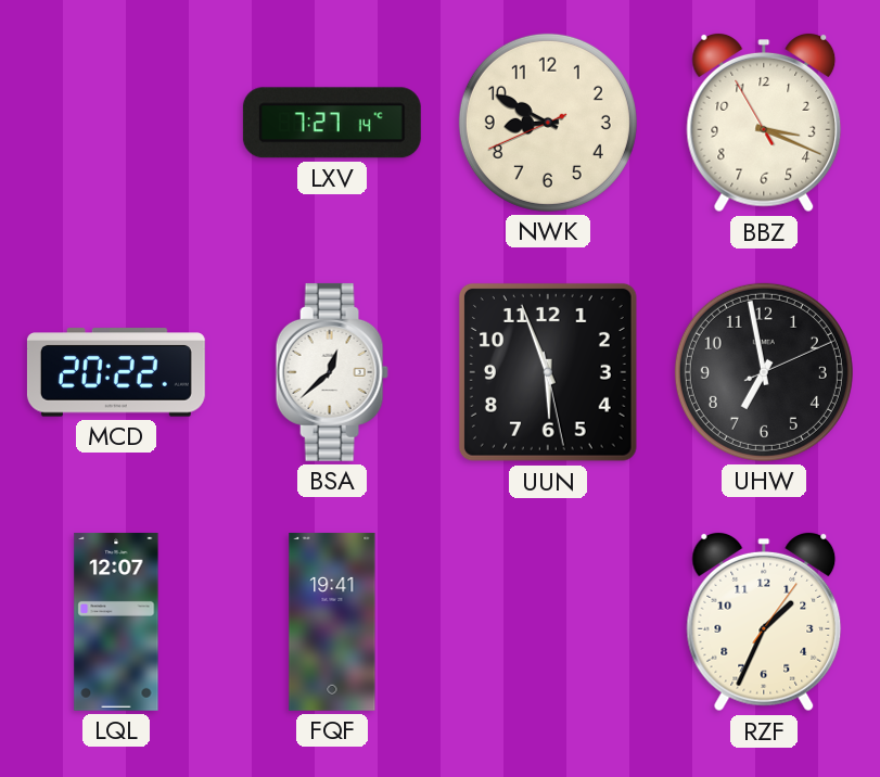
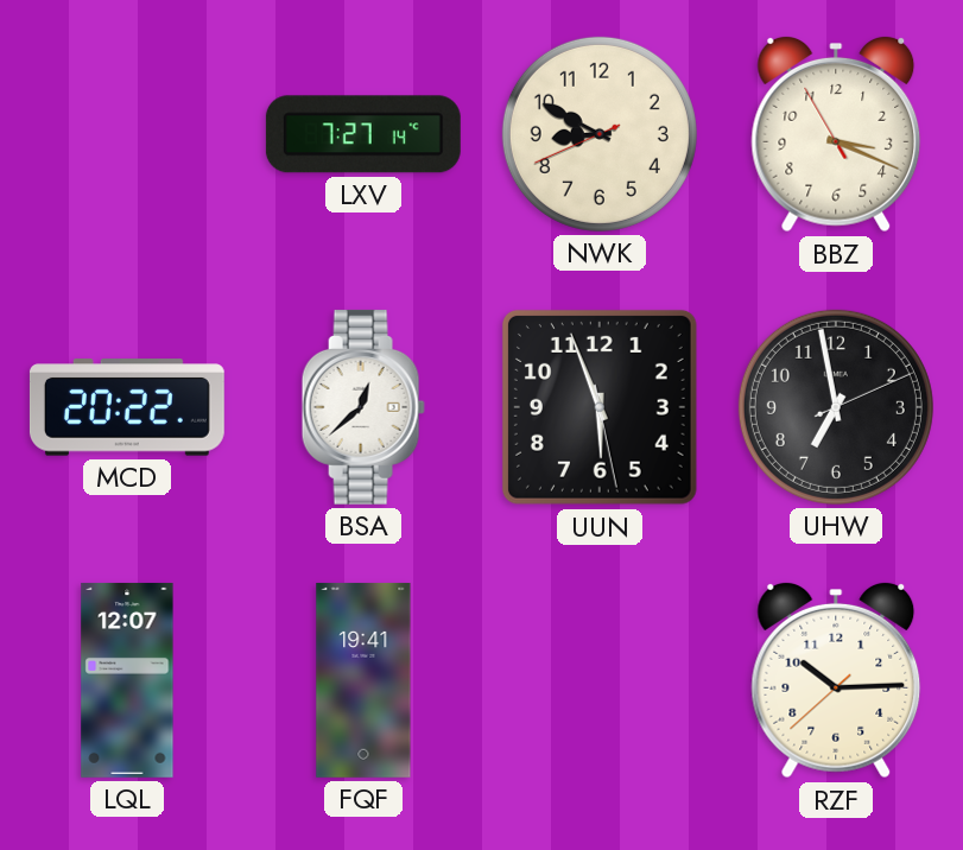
RZF: 1:34 -> 10:14 (836, 680)
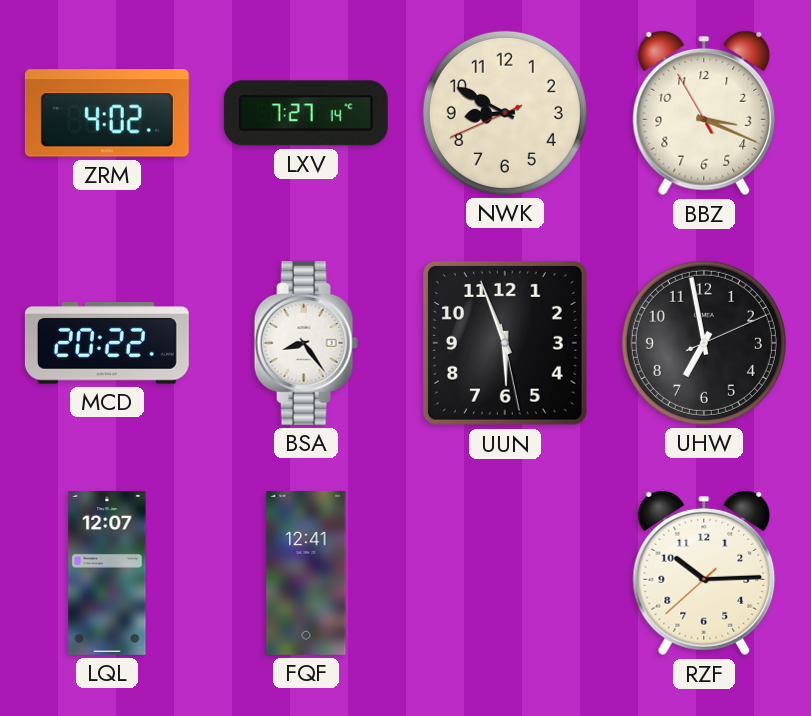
ZRM: none -> 4:02 (107, 113)
BSA: 12:38 -> 8:24 (306, 343)
FQF: 19:41 -> 12:41 (306, 573)
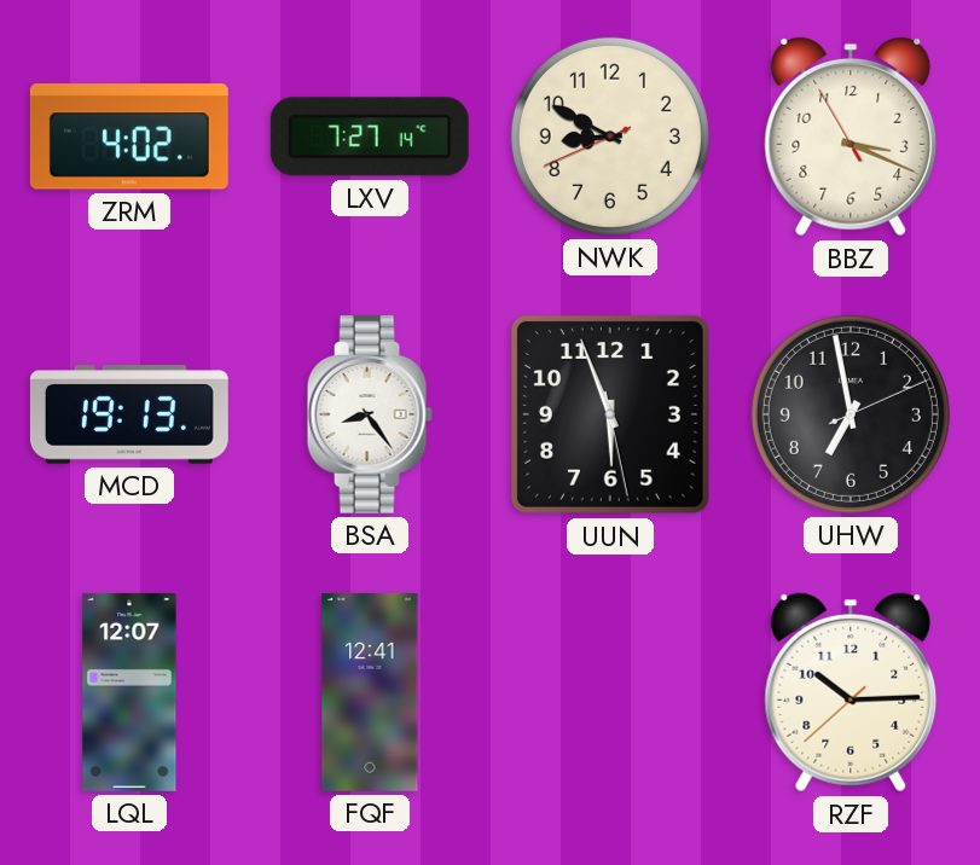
MCD: 20:22 -> 19:13 (129, 414)
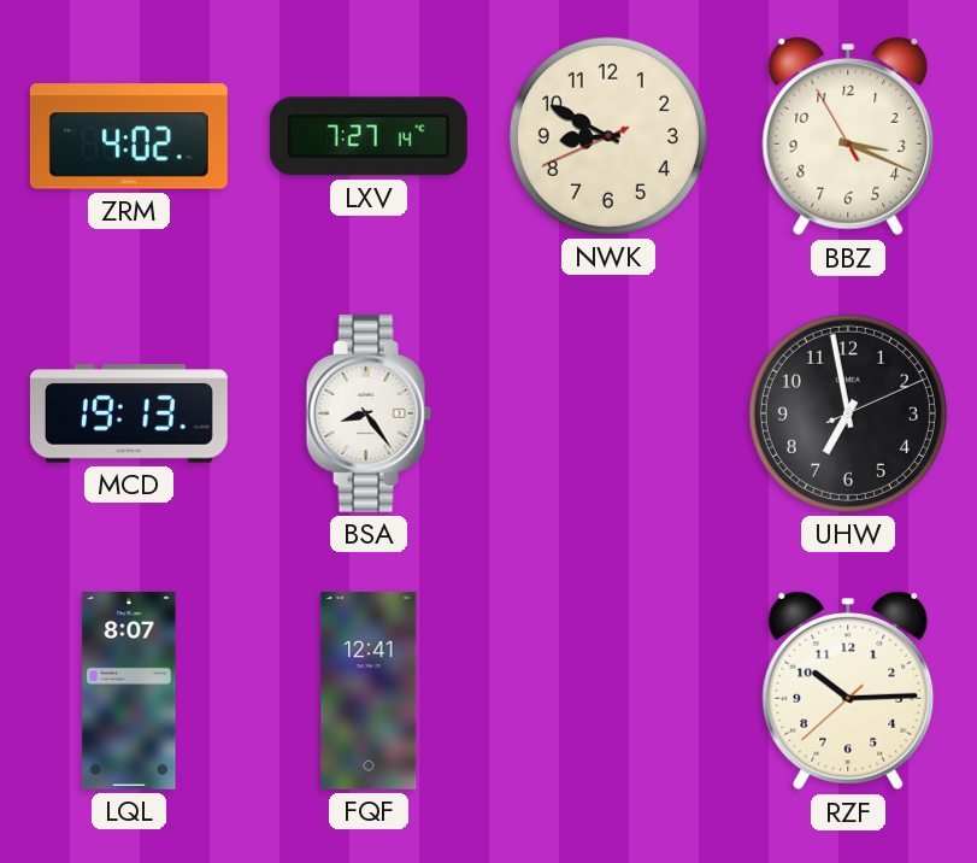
UUN: 5:56 -> none (610, 414)
LQL: 12:07 -> 8:07 (129, 691)
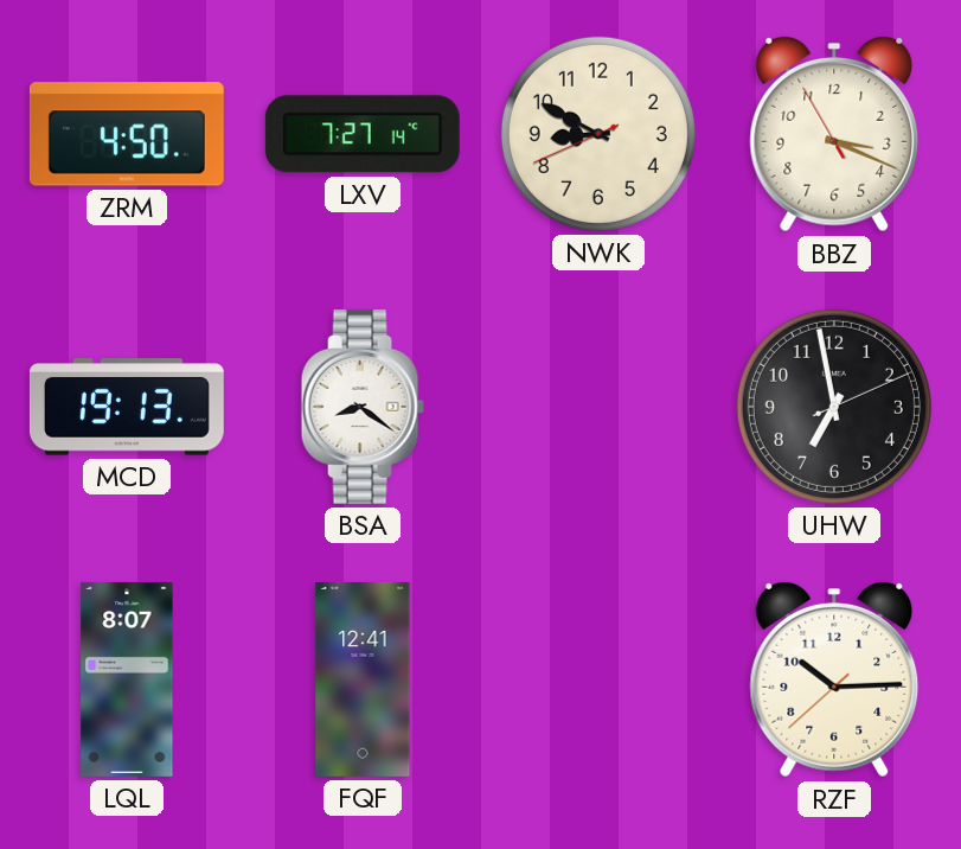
ZRM: 4:02 -> 4:50 (127, 134)
BSA: 8:24 -> 8:21 (363, 407)
